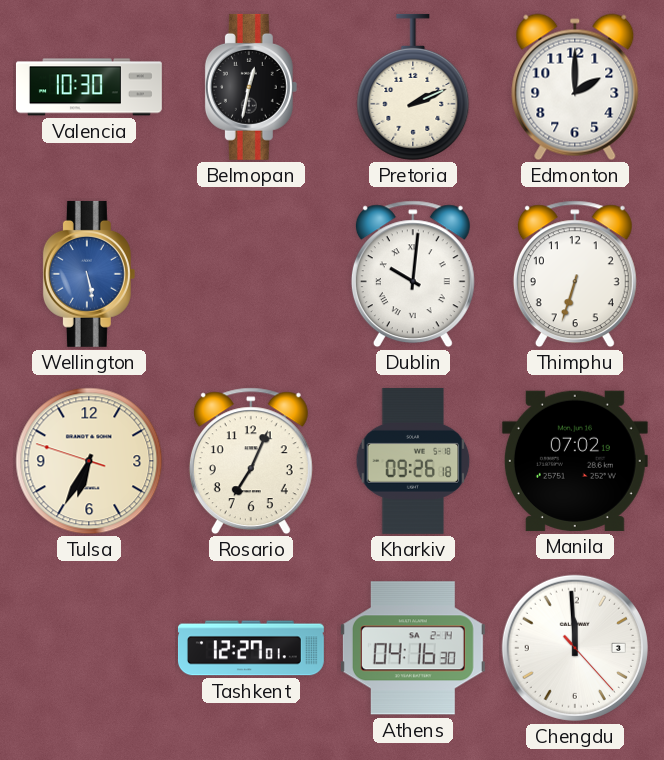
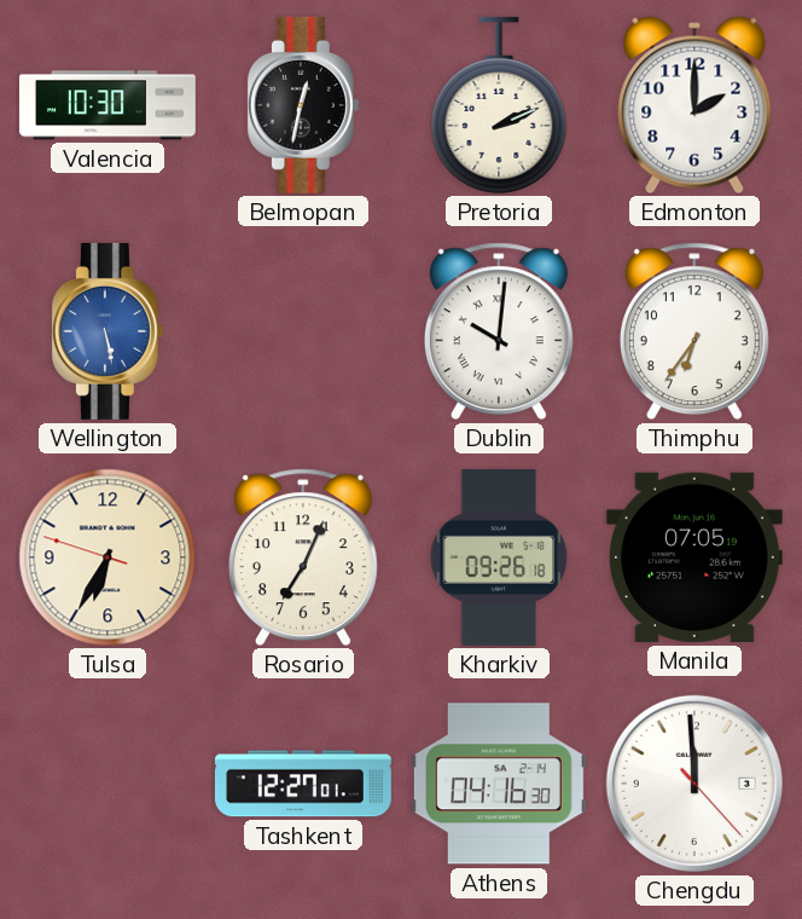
Thimphu: 6:33 -> 6:36 (695, 331)
Manila: 07:02 -> 07:05 (695, 557)
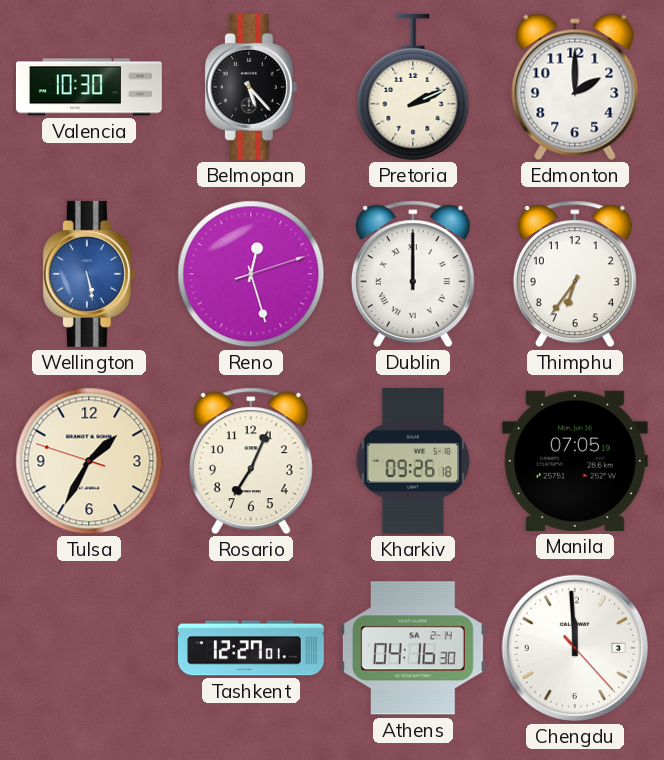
Belmopan: 12:32 -> 5:23 (251, 87)
Reno: none -> 12:27 (251, 274)
Dublin: 10:01 -> 12:00 (413, 274)
Tulsa: 6:34 -> 1:34 (89, 461)
